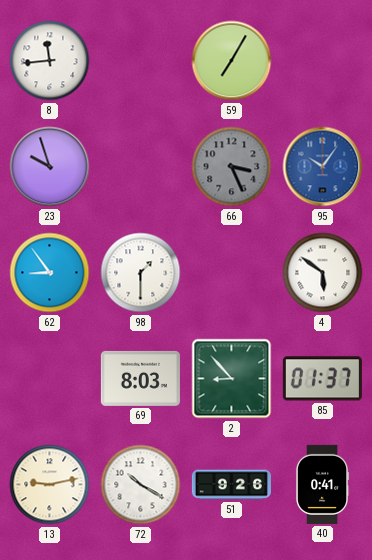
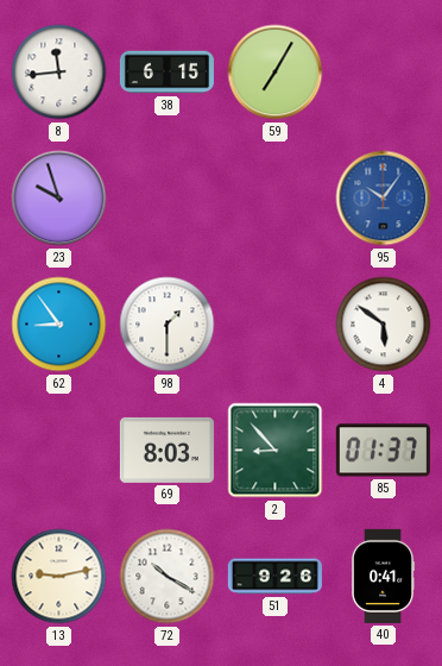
38: none -> 6:15 (166, 73)
66: 3:26 -> none (232, 167)
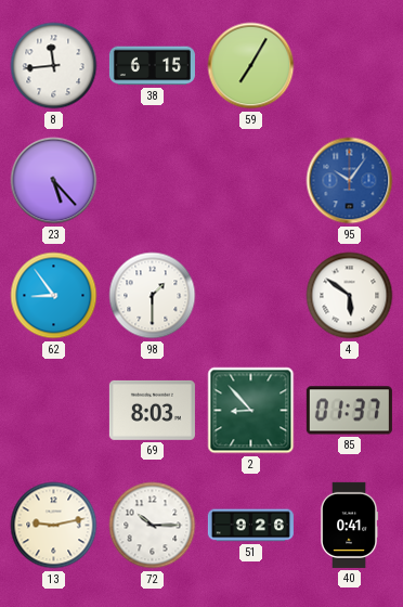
23: 9:57 -> 5:23 (54, 181)
72: 10:20 -> 10:15 (153, 526)
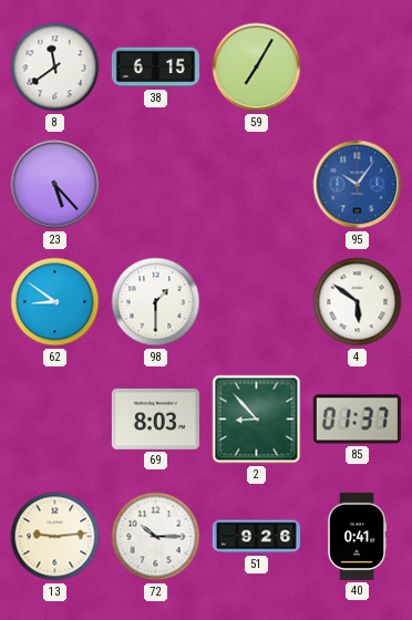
8: 11:44 -> 11:39 (55, 68)
62: 8:54 -> 8:51 (55, 302)
13: 9:13 -> 9:14 (55, 537)
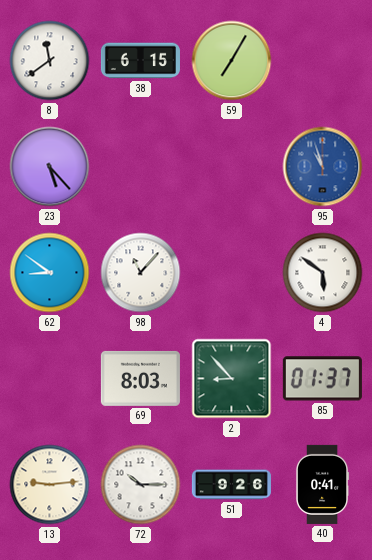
95: 10:06 -> 10:57 (323, 167)
98: 1:30 -> 11:07 (141, 273)
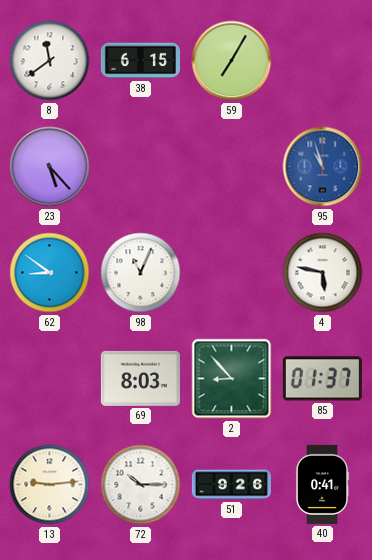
98: 11:07 -> 11:04 (141, 273)
4: 5:51 -> 5:47 (323, 273)
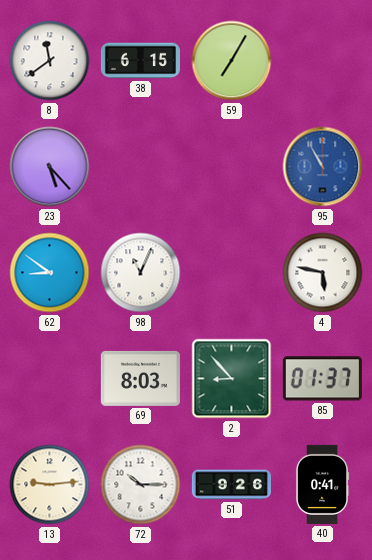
95: 10:57 -> 10:55 (323, 167)
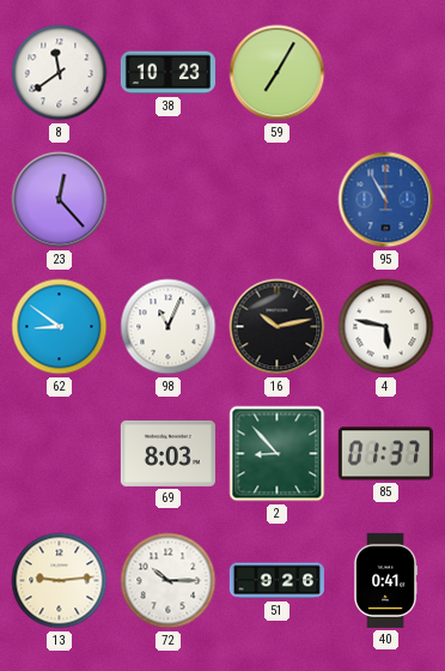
38: 6:15 -> 10:23 (167, 73)
23: 5:23 -> 12:23 (60, 200)
16: none -> 10:13 (278, 327)
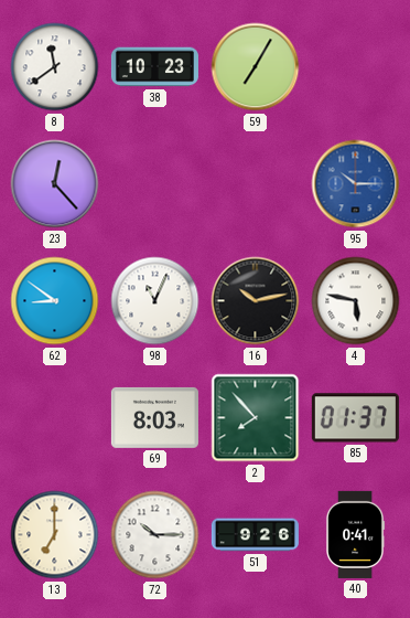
95: 10:55 -> 10:15 (356, 184)
2: 8:53 -> 7:53 (256, 418)
13: 9:14 -> 7:00 (55, 535)
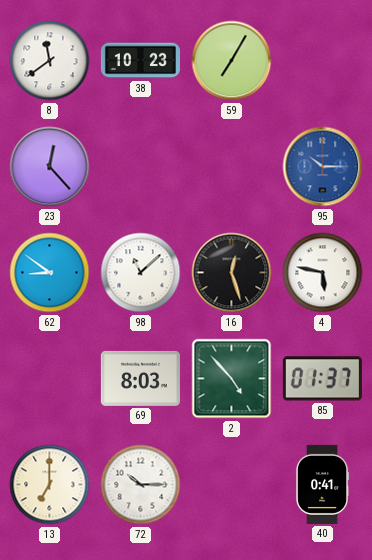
98: 11:04 -> 11:08 (141, 273)
16: 10:13 -> 12:27 (232, 273)
2: 7:53 -> 4:53 (232, 379)
51: 9:26 -> none (255, 535)
